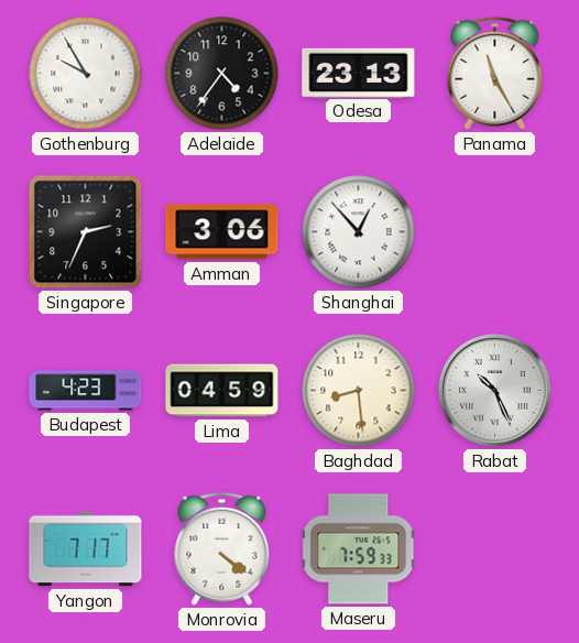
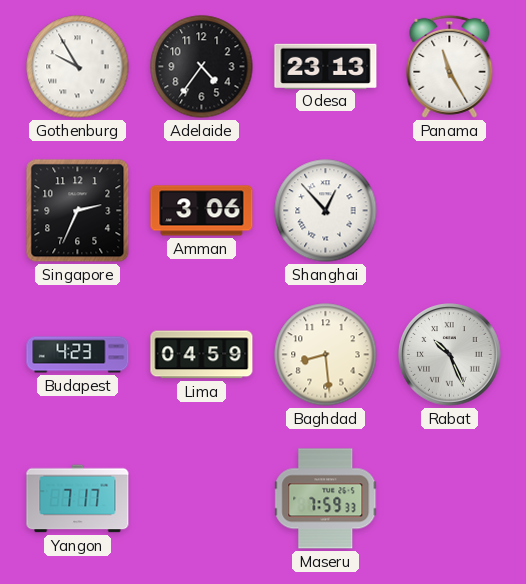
Monrovia: 4:21 -> none (222, 548)
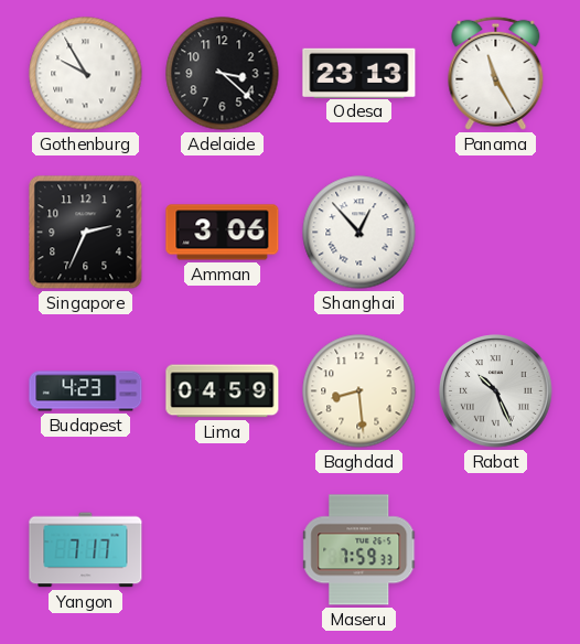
Adelaide: 4:36 -> 3:22 (223, 74)
